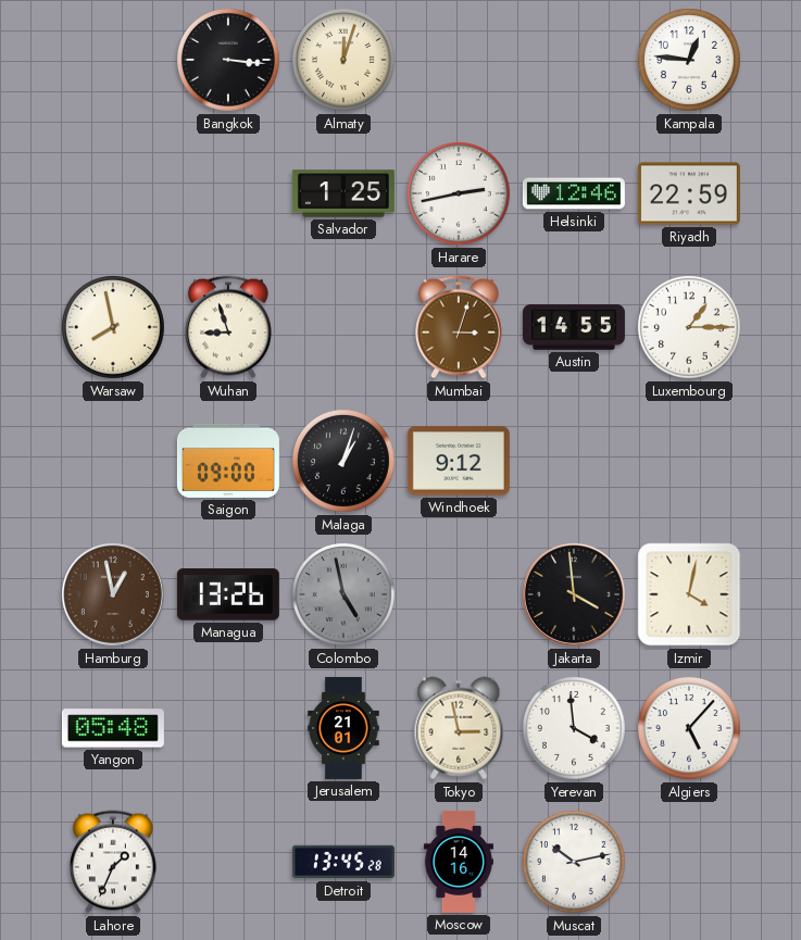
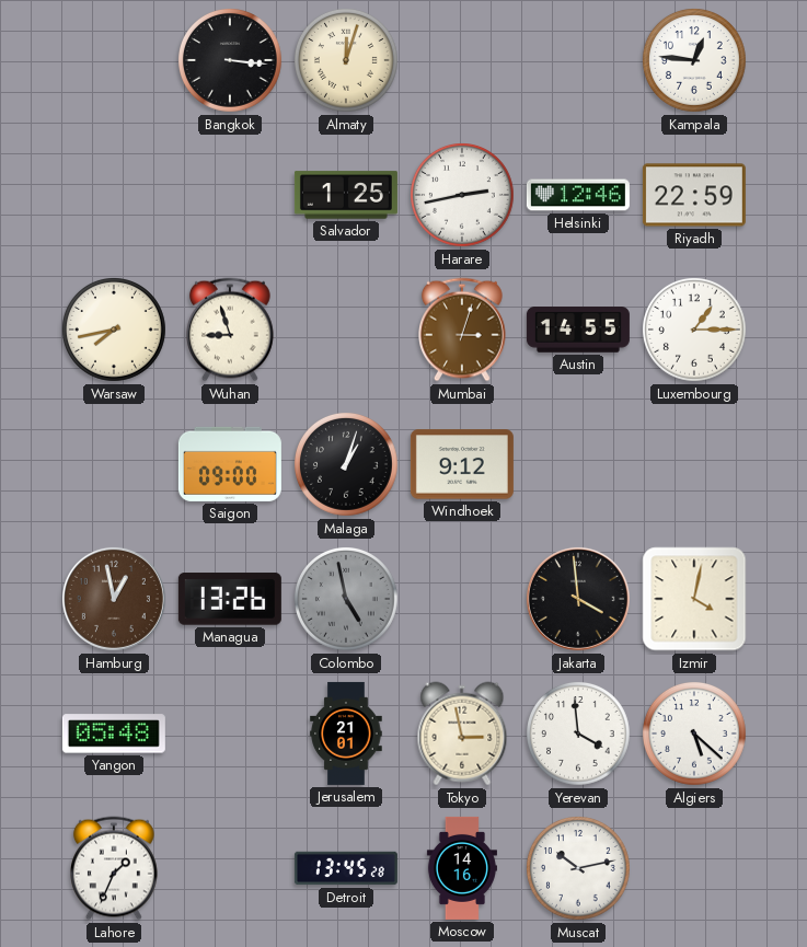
Warsaw: 7:58 -> 7:43 (115, 331)
Algiers: 5:07 -> 5:22 (695, 735)
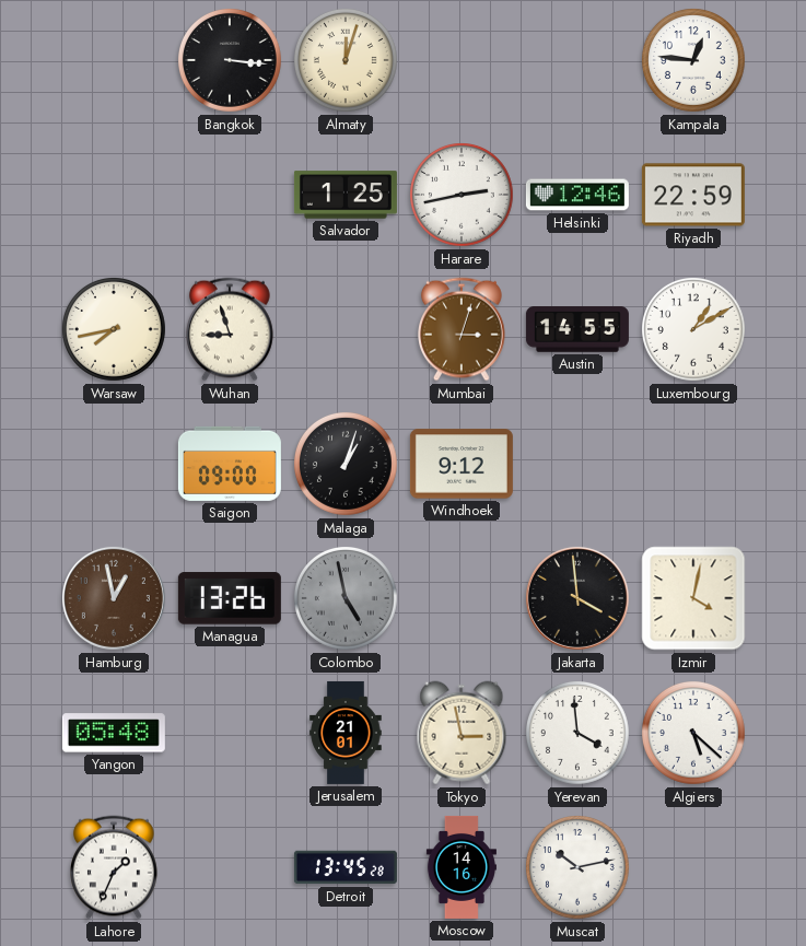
Luxembourg: 1:15 -> 1:10 (694, 330)
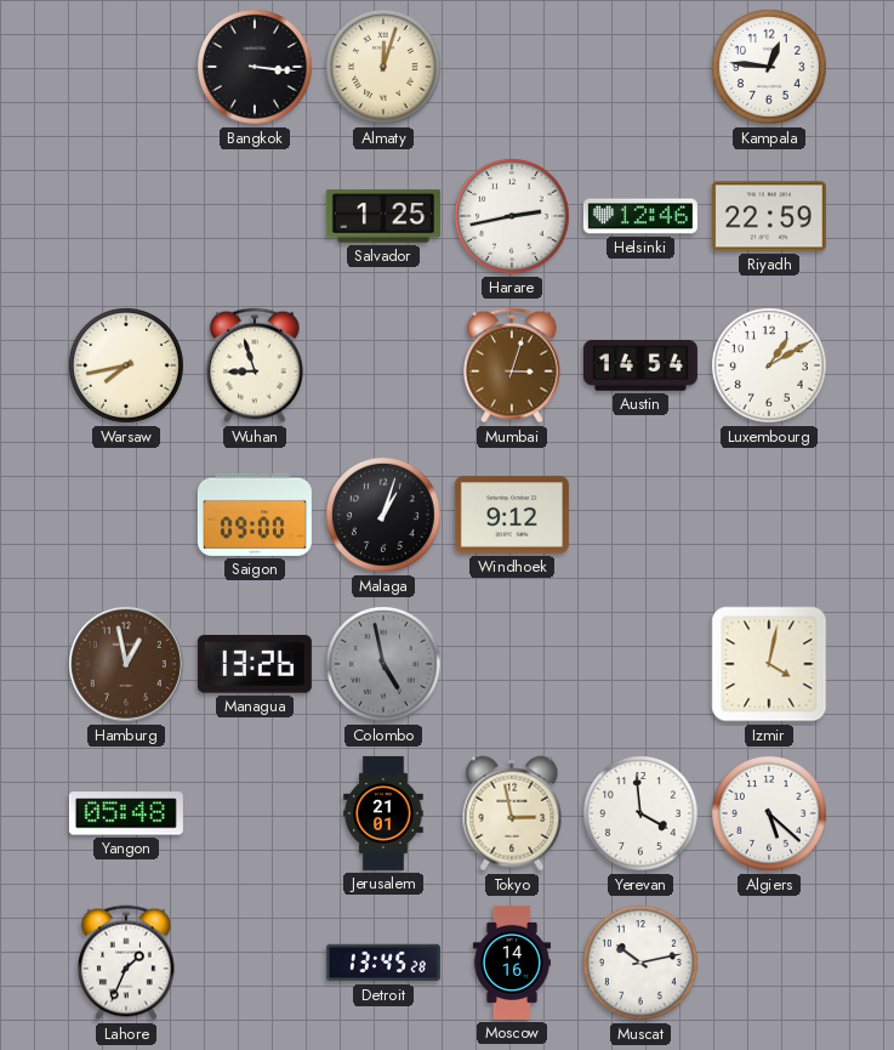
Austin: 14:55 -> 14:54 (640, 365)
Jakarta: 3:59 -> none (577, 598)
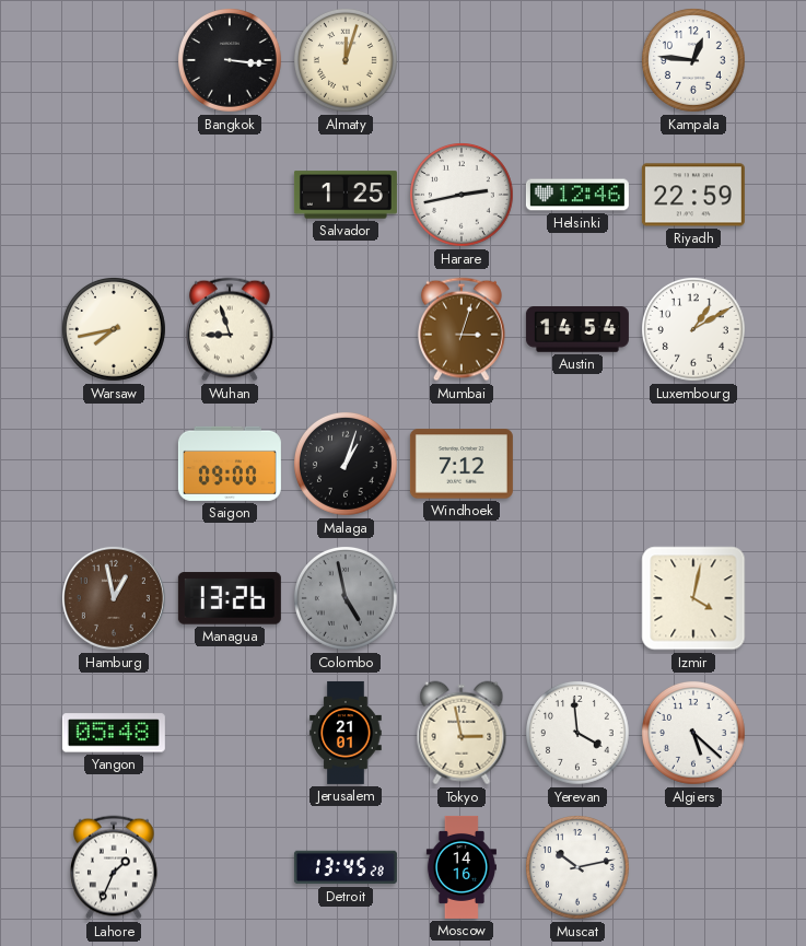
Windhoek: 9:12 -> 7:12 (462, 464)
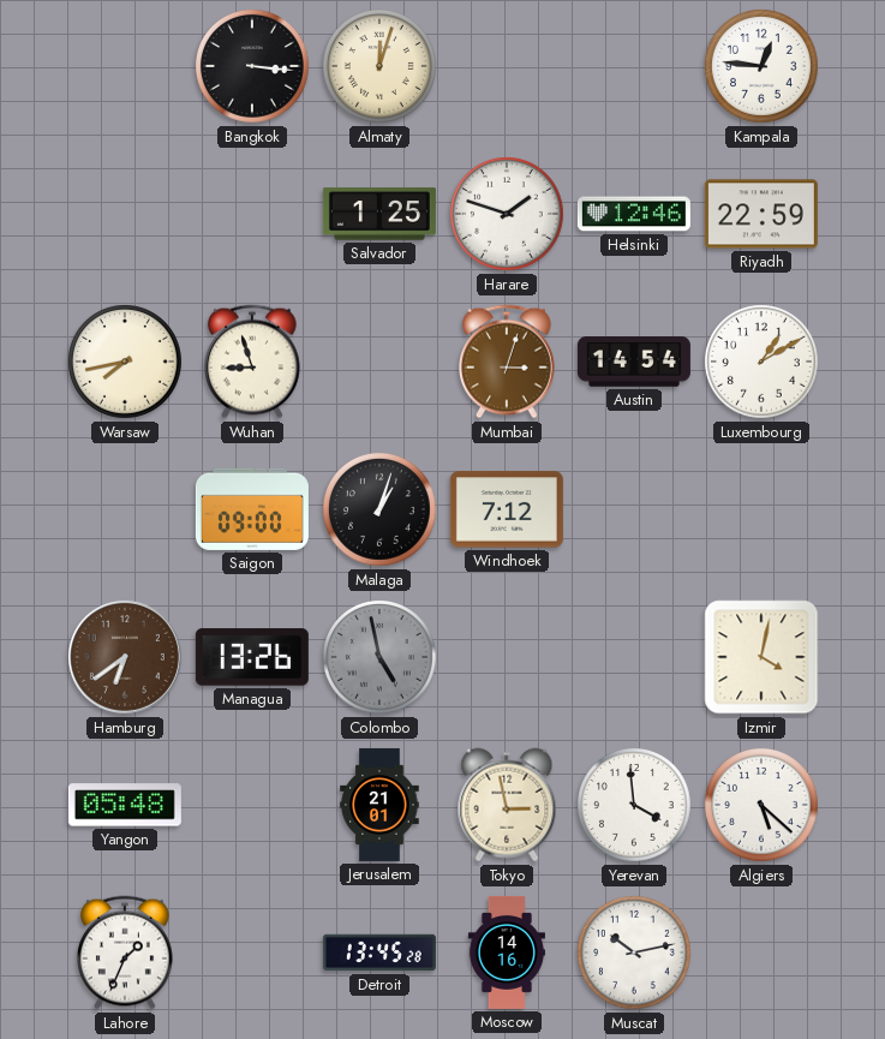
Harare: 2:43 -> 1:48 (508, 215)
Hamburg: 12:58 -> 6:39 (125, 657)
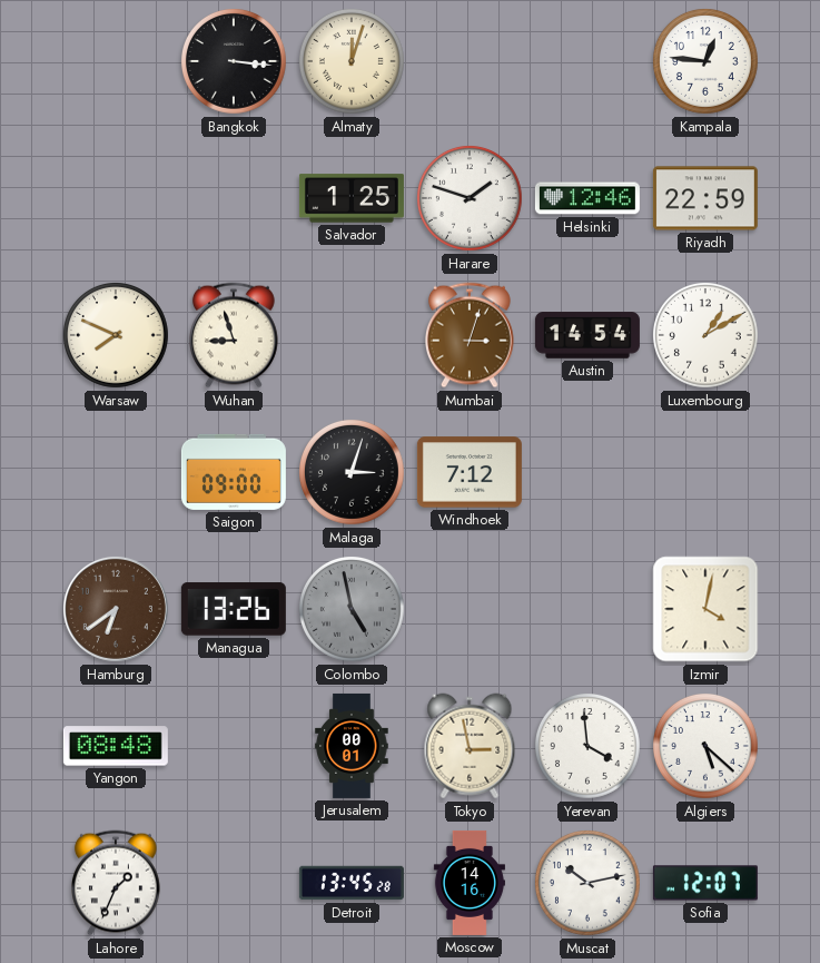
Warsaw: 7:43 -> 7:49 (117, 336)
Malaga: 1:03 -> 3:03 (353, 473)
Yangon: 05:48 -> 08:48 (116, 746)
Jerusalem: 21:01 -> 00:01 (352, 746)
Sofia: none -> 12:07 (705, 883)
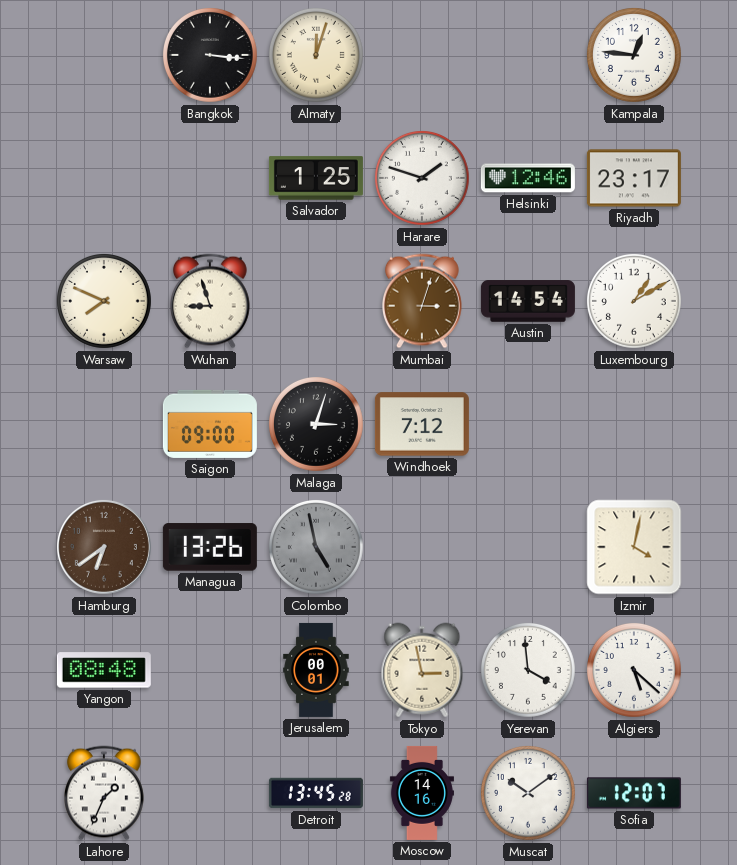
Riyadh: 22:59 -> 23:17 (634, 178)
Muscat: 10:13 -> 10:09 (529, 794)
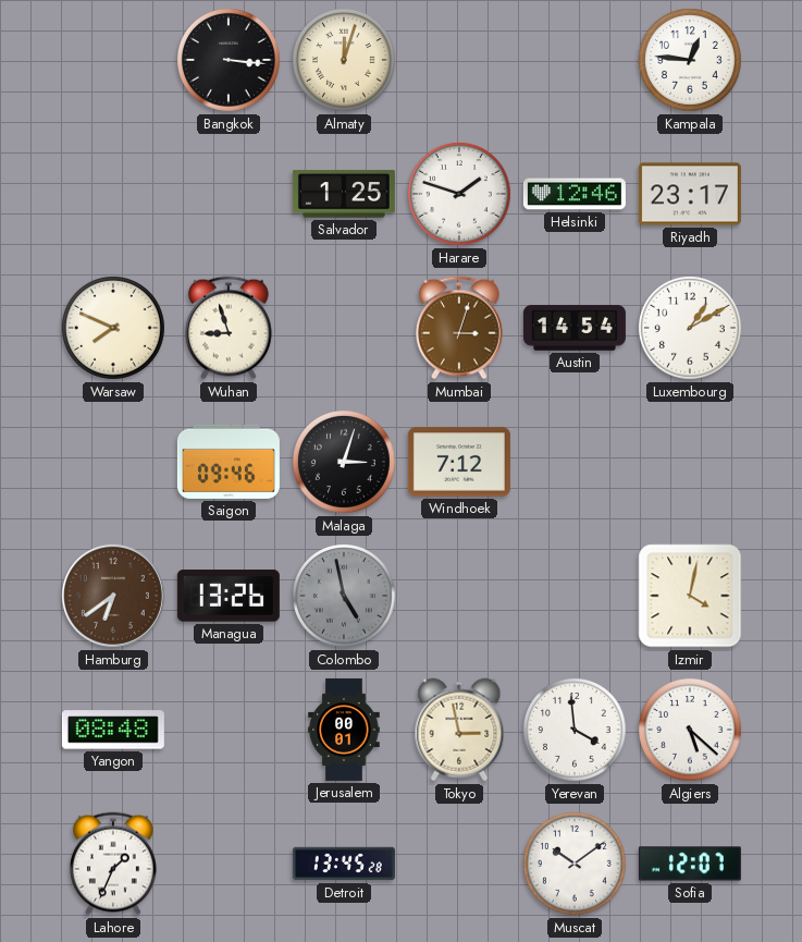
Saigon: 09:00 -> 09:46 (229, 462)
Moscow: 14:16 -> none (422, 793)
